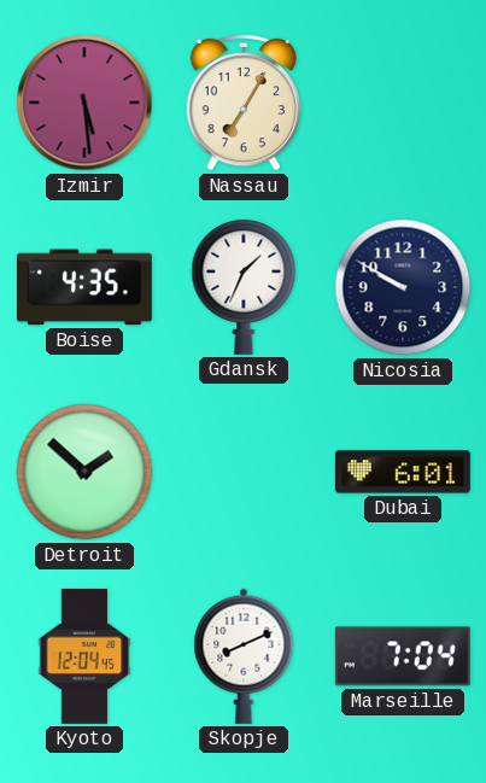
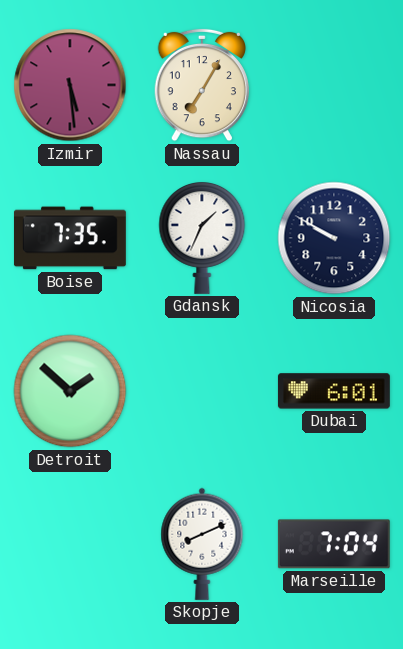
Boise: 4:35 -> 7:35 (70, 238)
Kyoto: 12:04 -> none (84, 656)
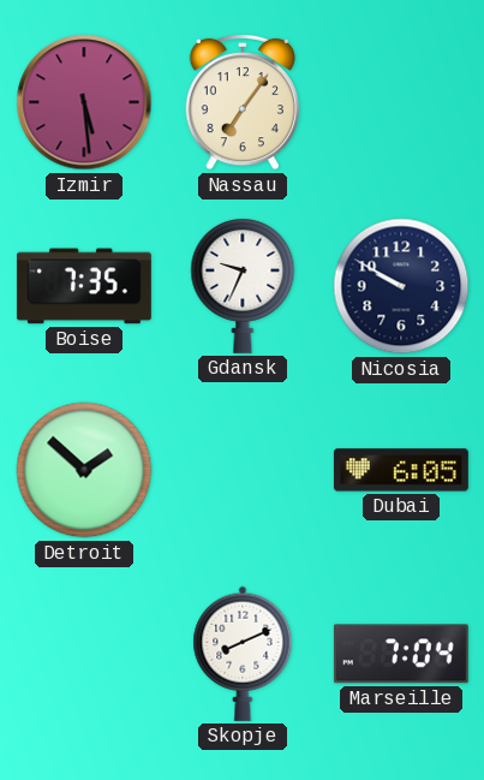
Nassau: 7:05 -> 7:06 (241, 102)
Gdansk: 1:34 -> 9:34 (243, 286)
Dubai: 6:01 -> 6:05 (401, 470)
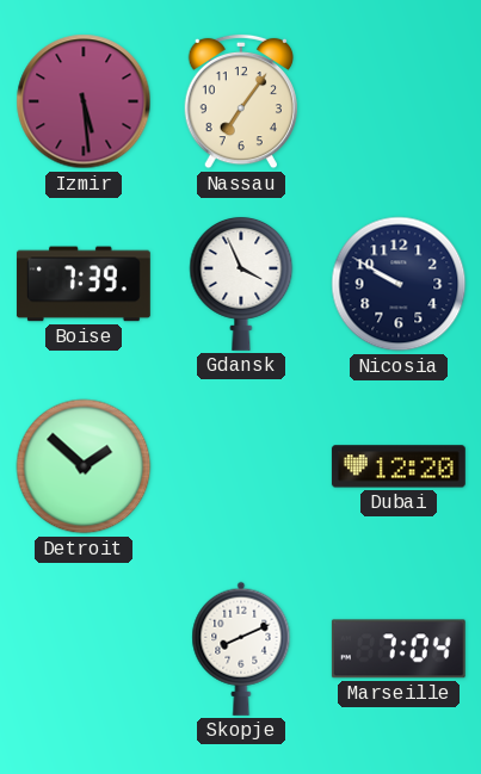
Boise: 7:35 -> 7:39 (84, 284)
Gdansk: 9:34 -> 3:56 (241, 284)
Dubai: 6:05 -> 12:20 (399, 466)
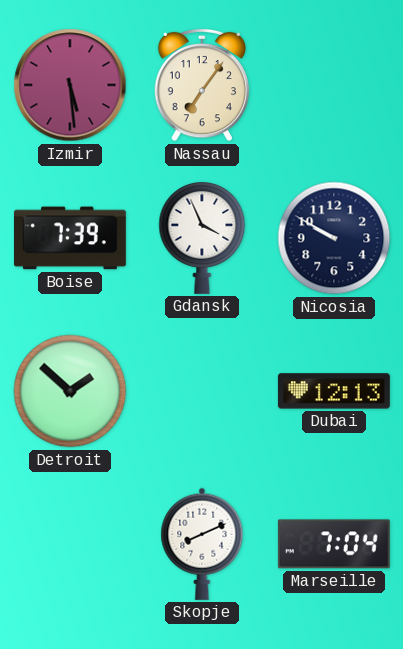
Dubai: 12:20 -> 12:13 (334, 391)
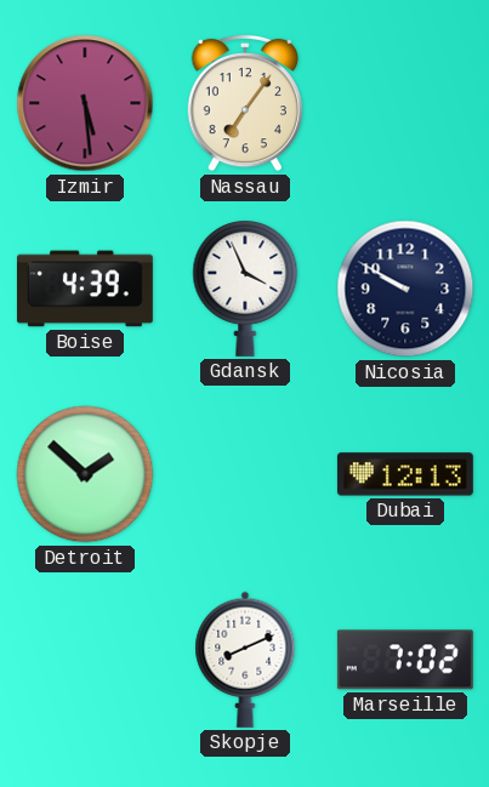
Boise: 7:39 -> 4:39 (85, 289)
Marseille: 7:04 -> 7:02 (405, 660)
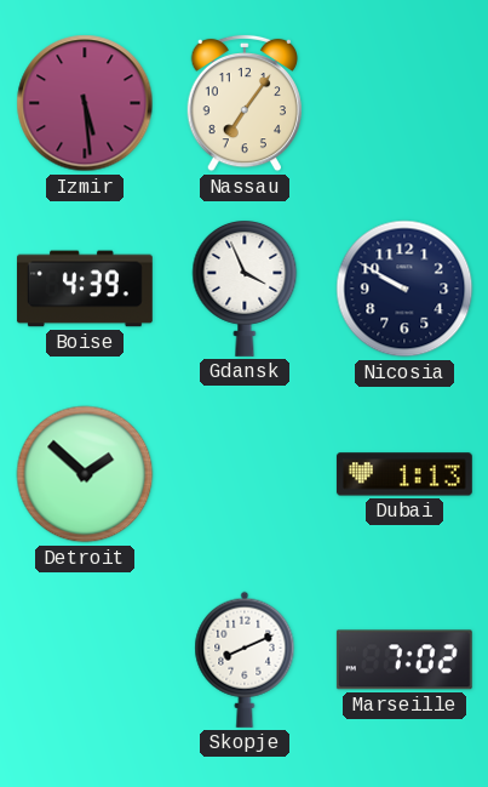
Dubai: 12:13 -> 1:13 (404, 474)
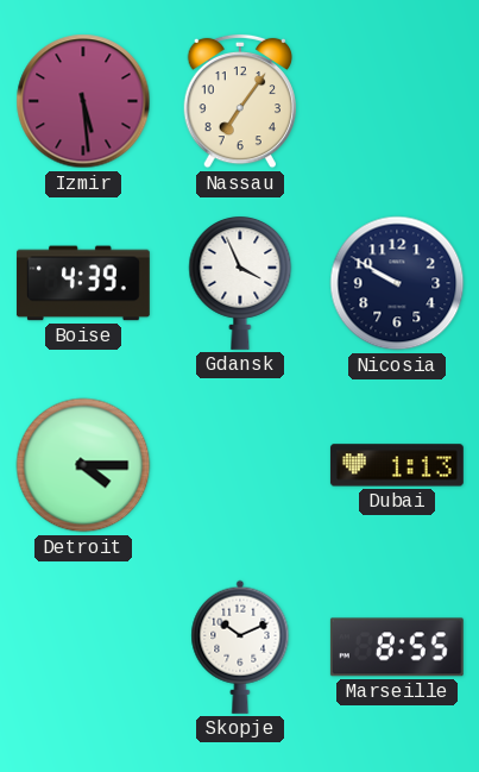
Detroit: 1:52 -> 4:15 (83, 465)
Skopje: 8:11 -> 10:11 (240, 647)
Marseille: 7:02 -> 8:55 (397, 647)
